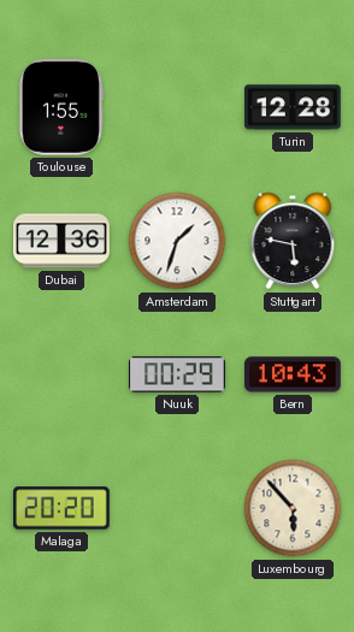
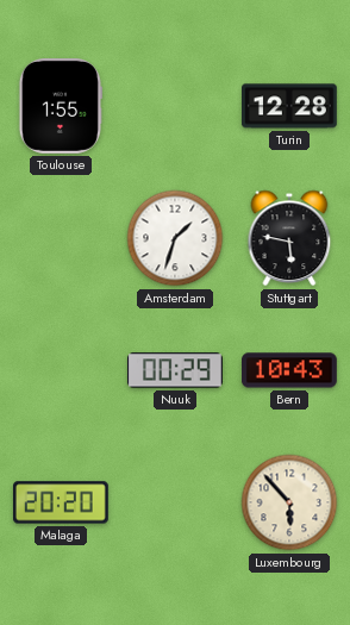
Dubai: 12:36 -> none (63, 241)
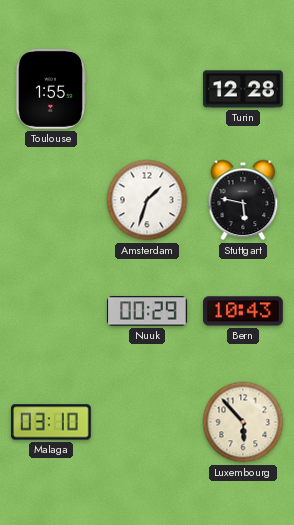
Malaga: 20:20 -> 03:10 (52, 422)
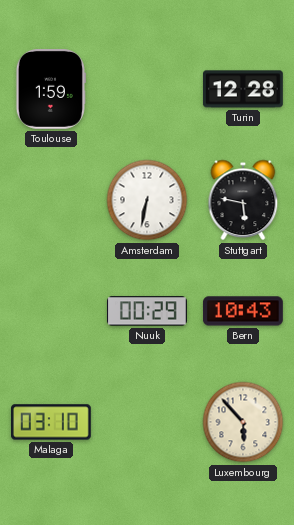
Toulouse: 1:55 -> 1:59 (50, 90)
Amsterdam: 1:33 -> 6:32 (147, 200)
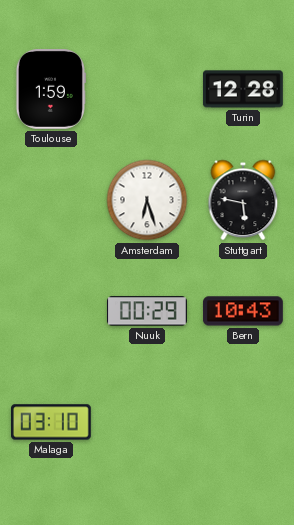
Amsterdam: 6:32 -> 6:27 (147, 200)
Luxembourg: 5:53 -> none (243, 422)
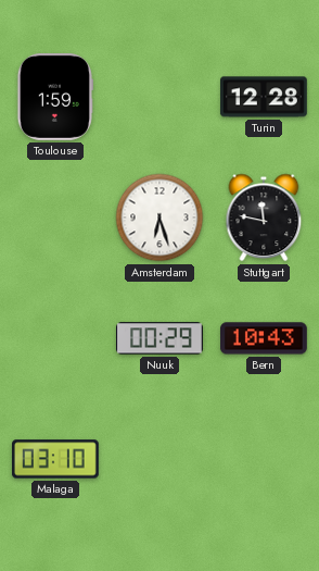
Stuttgart: 5:47 -> 11:47 (264, 218)
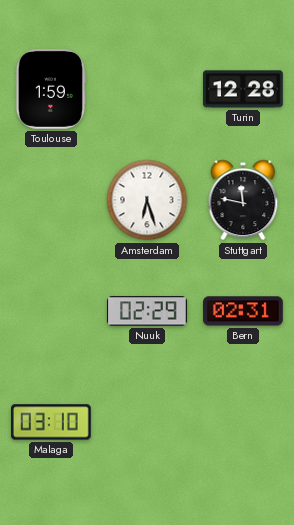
Nuuk: 00:29 -> 02:29 (148, 311)
Bern: 10:43 -> 02:31 (244, 311)
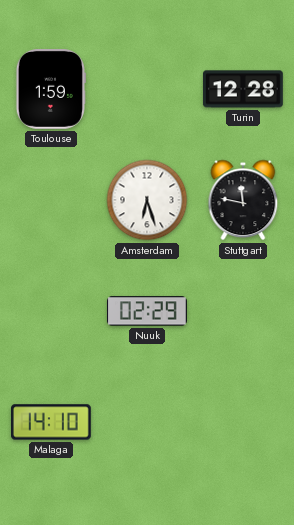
Bern: 02:31 -> none (244, 311)
Malaga: 03:10 -> 14:10 (52, 422)
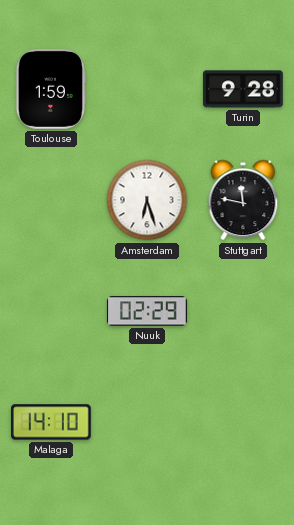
Turin: 12:28 -> 9:28 (244, 89)
